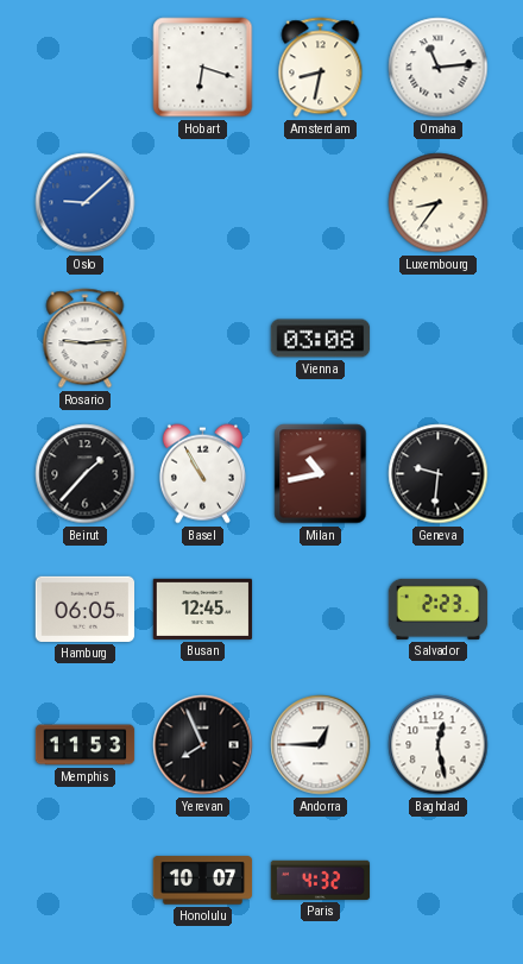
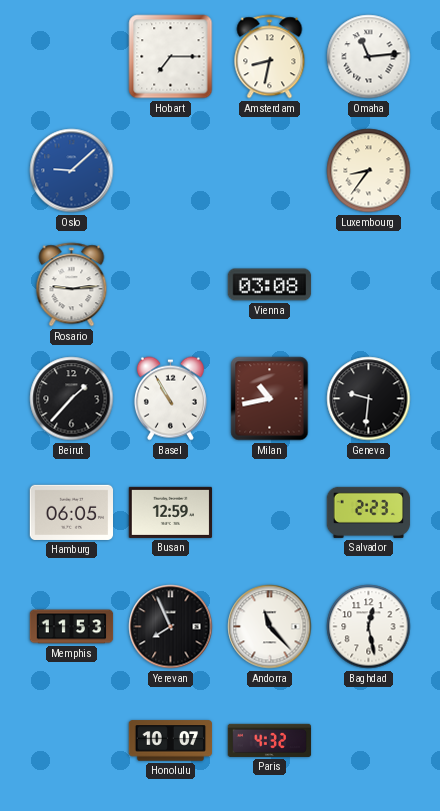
Hobart: 6:18 -> 7:15 (171, 57)
Busan: 12:45 -> 12:59 (171, 512)
Andorra: 12:45 -> 11:23 (270, 627)
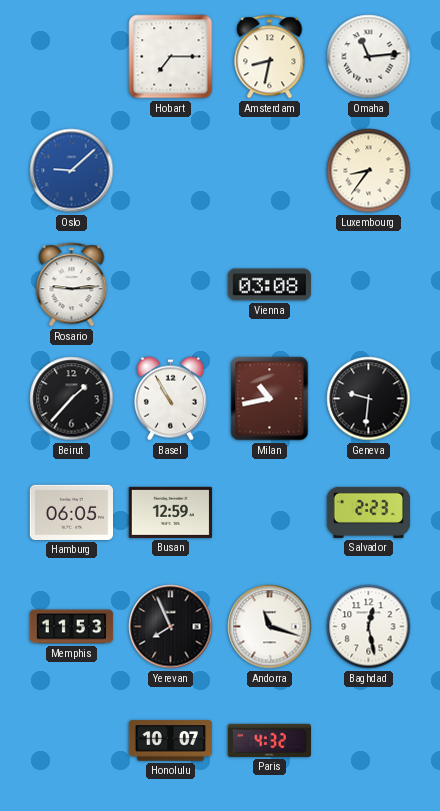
Andorra: 11:23 -> 11:18 (270, 627)
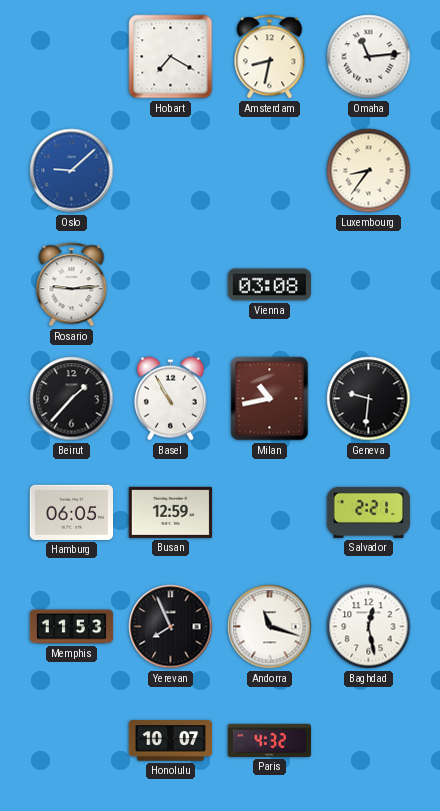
Hobart: 7:15 -> 7:20 (171, 57)
Salvador: 2:23 -> 2:21 (369, 512)
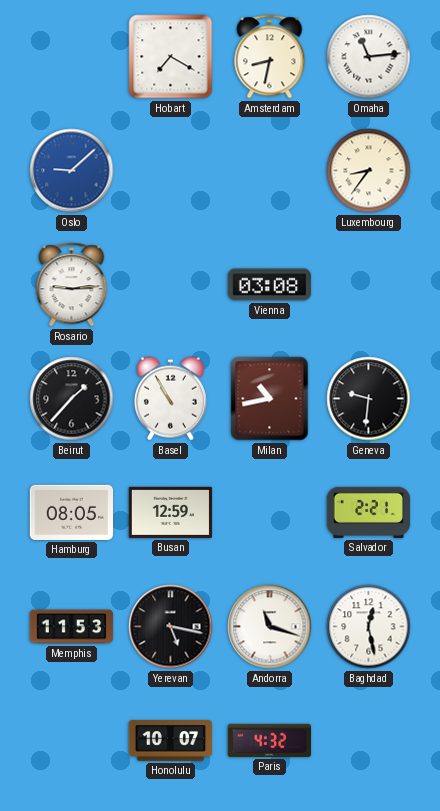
Hamburg: 06:05 -> 08:05 (72, 512)
Yerevan: 7:56 -> 5:17 (171, 627)
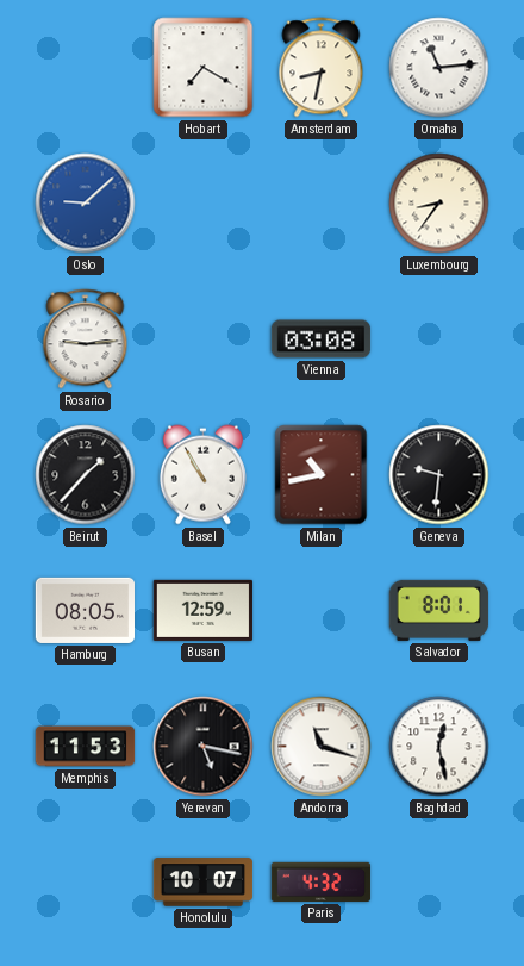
Salvador: 2:21 -> 8:01 (439, 610)
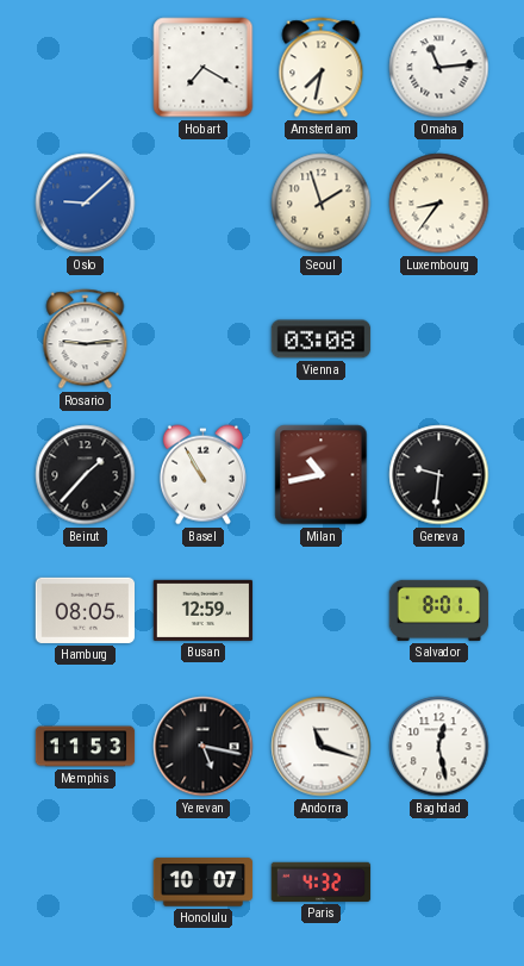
Amsterdam: 8:32 -> 7:32 (322, 68)
Seoul: none -> 1:57 (322, 204)
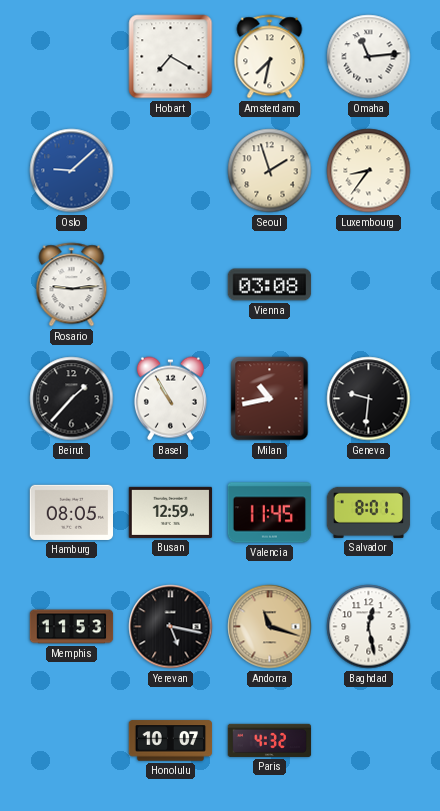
Valencia: none -> 11:45 (270, 513)
Andorra dial: white -> champagne (270, 627)
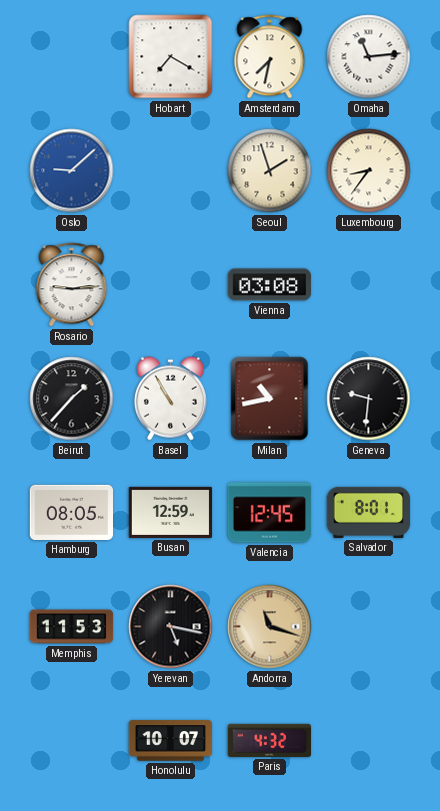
Valencia: 11:45 -> 12:45 (270, 513)
Baghdad: 12:28 -> none (369, 627)
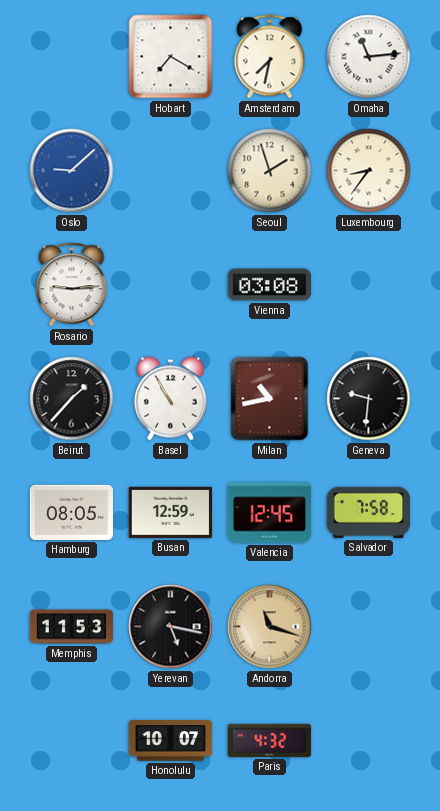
Salvador: 8:01 -> 7:58 (369, 512)
